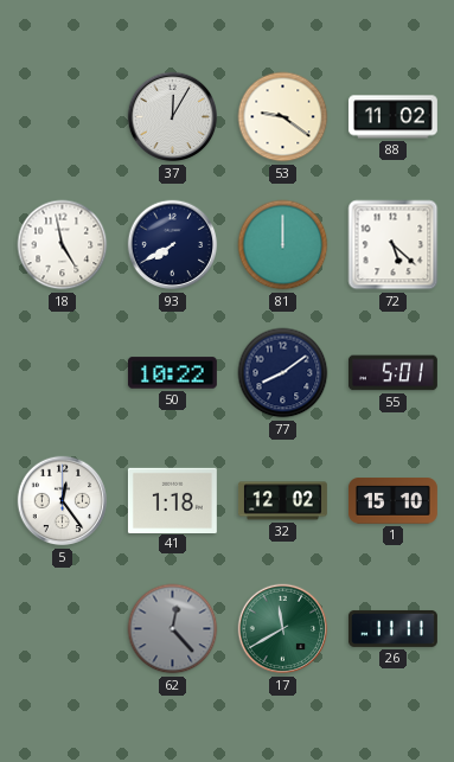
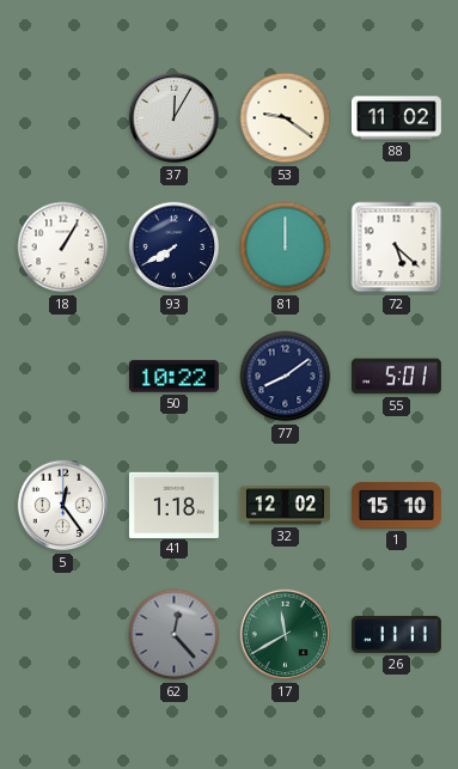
18: 4:58 -> 1:05 (63, 248)
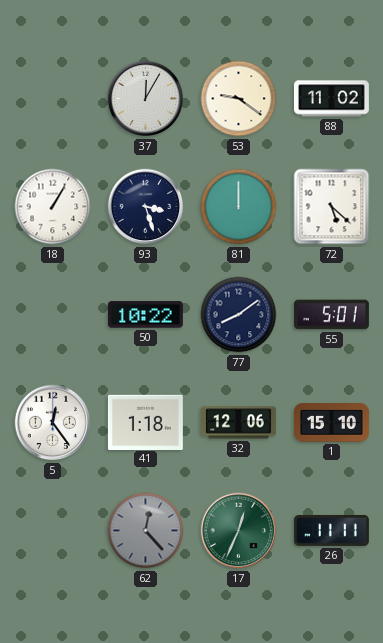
93: 7:40 -> 3:27 (146, 207)
32: 12:02 -> 12:06 (238, 423)
17: 11:40 -> 12:34 (239, 531)
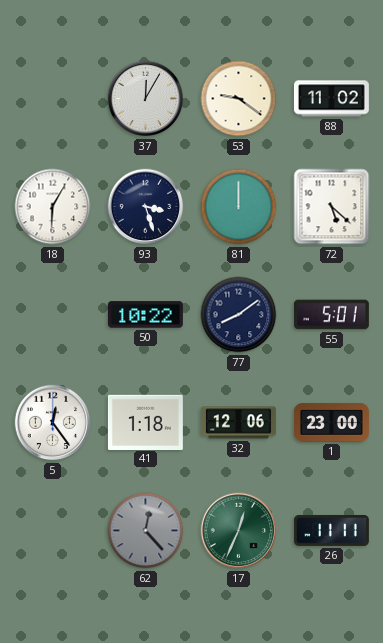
18: 1:05 -> 6:05 (53, 207)
1: 15:10 -> 23:00 (331, 423)
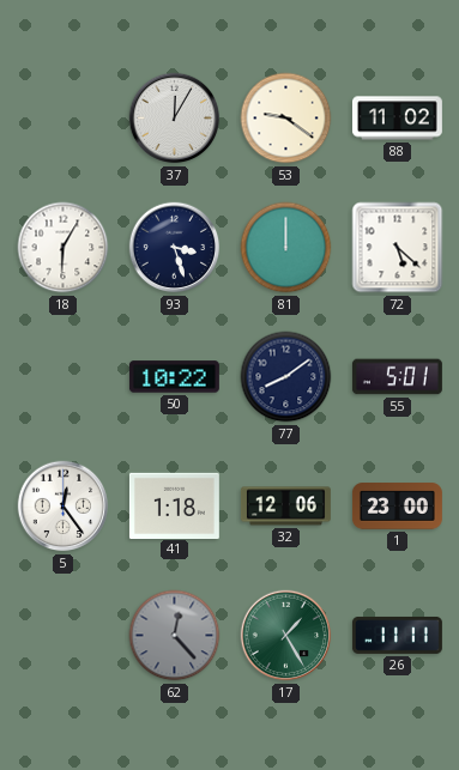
17: 12:34 -> 1:25 (286, 636)
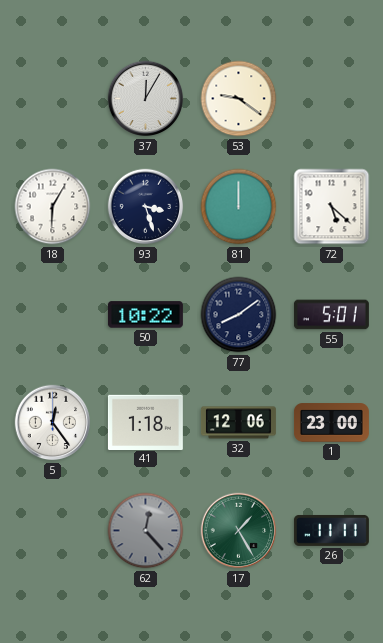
88: 11:02 -> none (397, 119)
